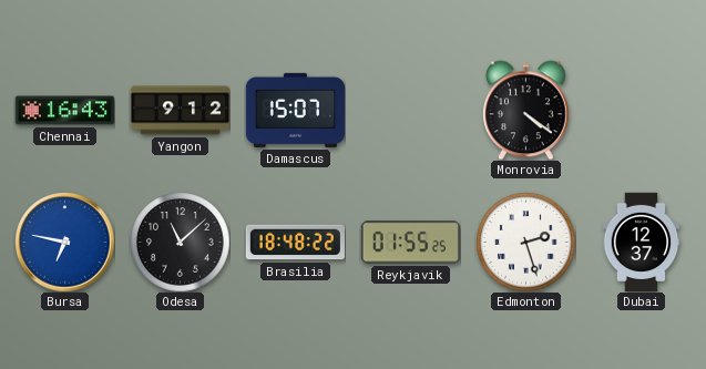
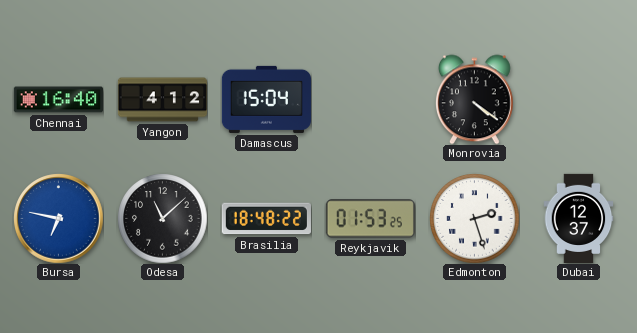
Chennai: 16:43 -> 16:40 (58, 100)
Yangon: 9:12 -> 4:12 (162, 100)
Damascus: 15:07 -> 15:04 (266, 99)
Reykjavik: 01:55 -> 01:53 (370, 219)
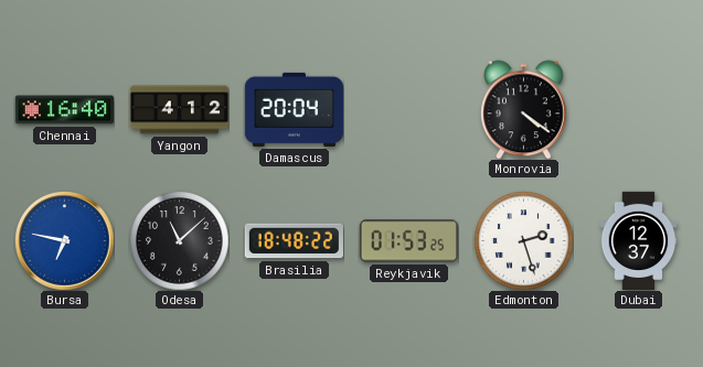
Damascus: 15:04 -> 20:04 (294, 109)
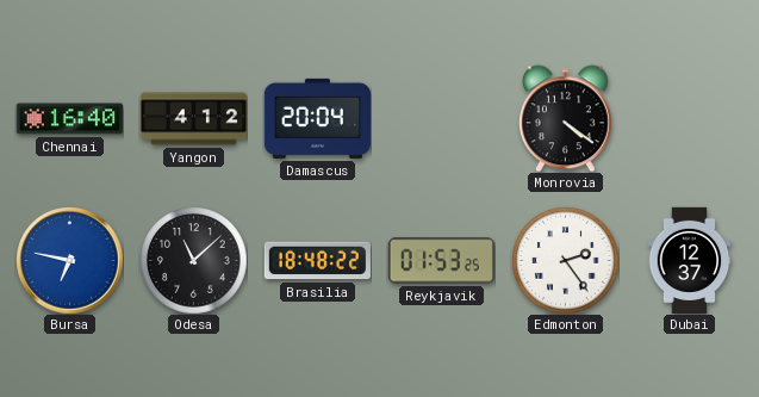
Edmonton: 2:27 -> 2:24 (565, 260)
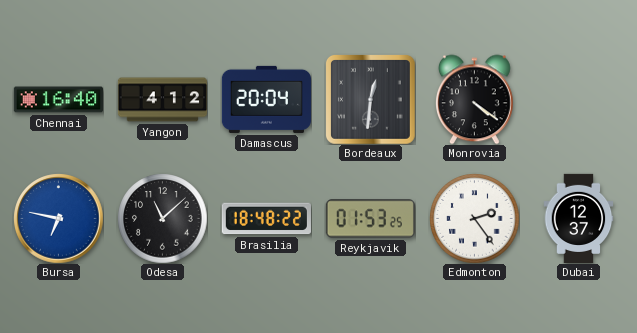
Bordeaux: none -> 12:31 (370, 99)
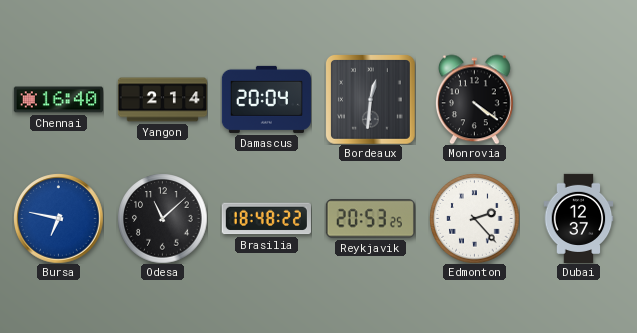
Yangon: 4:12 -> 2:14 (162, 100)
Reykjavik: 01:53 -> 20:53 (370, 219)
Edmonton: 2:24 -> 2:23 (474, 218)
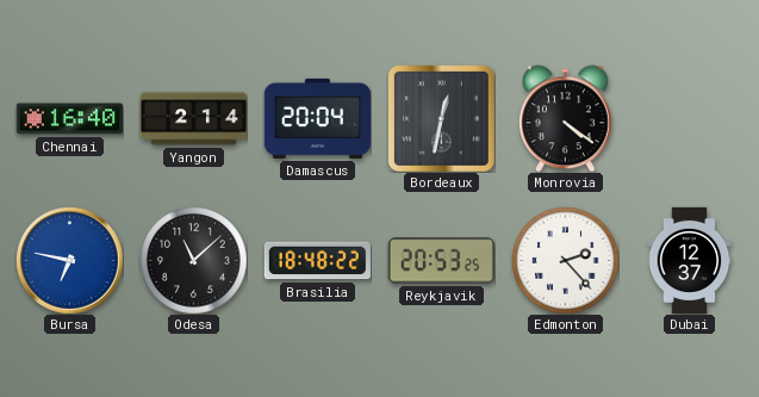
Bordeaux: 12:31 -> 12:32 (441, 118)
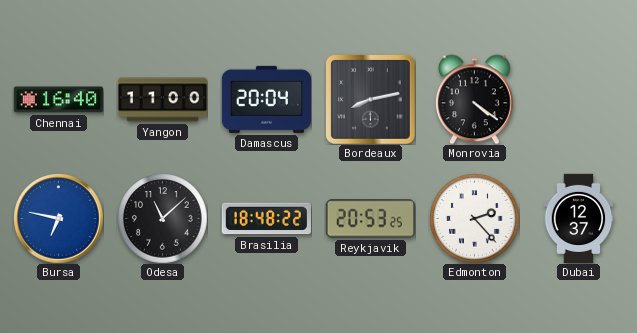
Yangon: 2:14 -> 11:00 (162, 100)
Bordeaux: 12:32 -> 8:13 (370, 99)
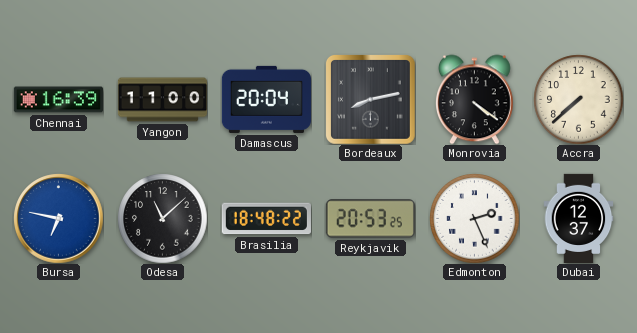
Chennai: 16:40 -> 16:39 (58, 100)
Accra: none -> 7:38 (578, 99)
Edmonton: 2:23 -> 2:26 (474, 218)
